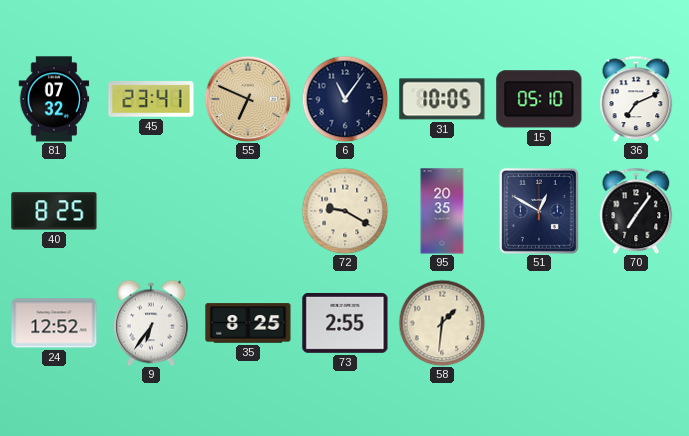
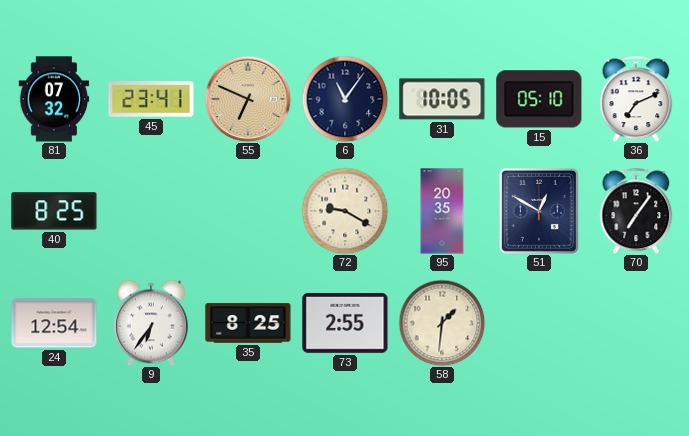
24: 12:52 -> 12:54 (54, 323)
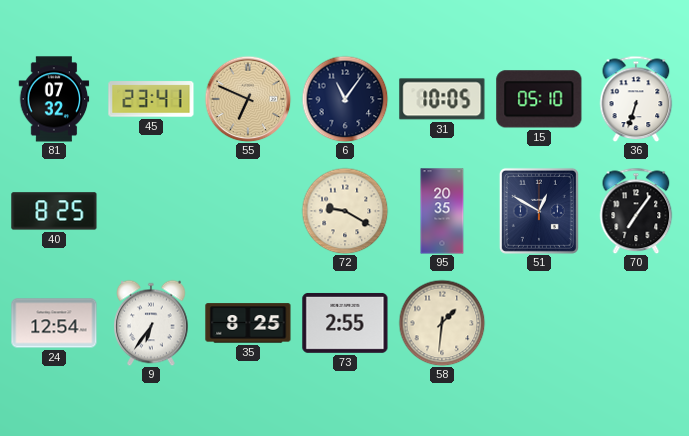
36: 7:11 -> 6:33 (636, 99)
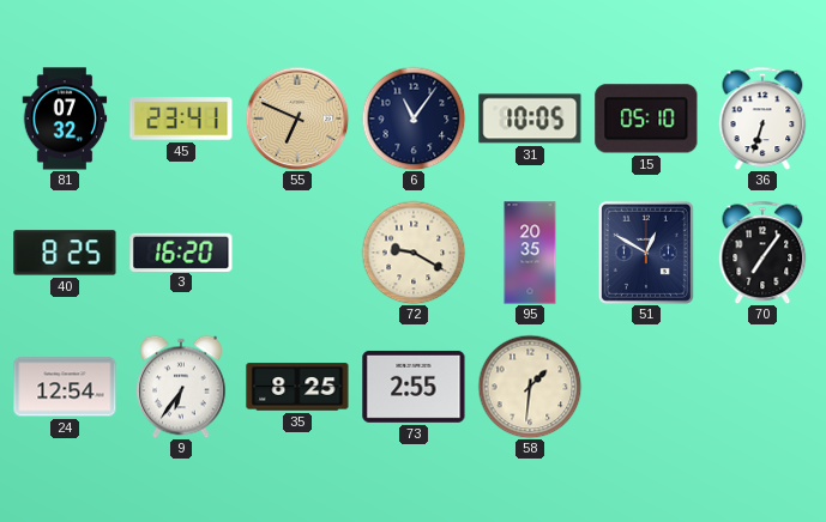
3: none -> 16:20 (181, 251)
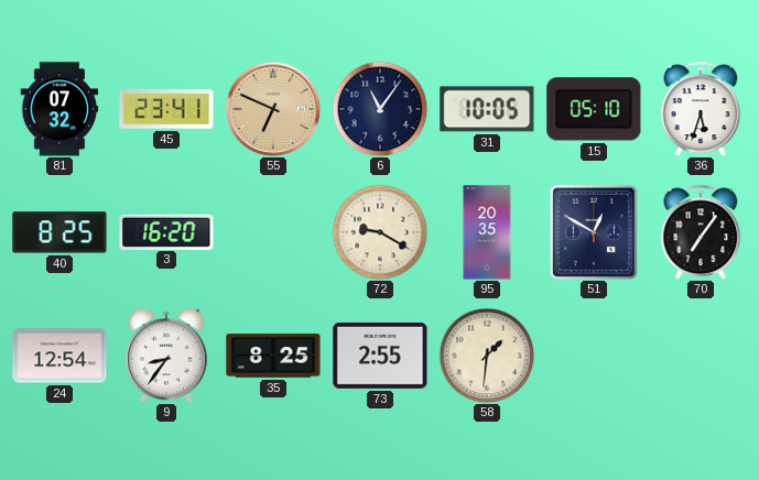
36: 6:33 -> 5:33 (701, 109)
9: 6:36 -> 8:36 (166, 356)
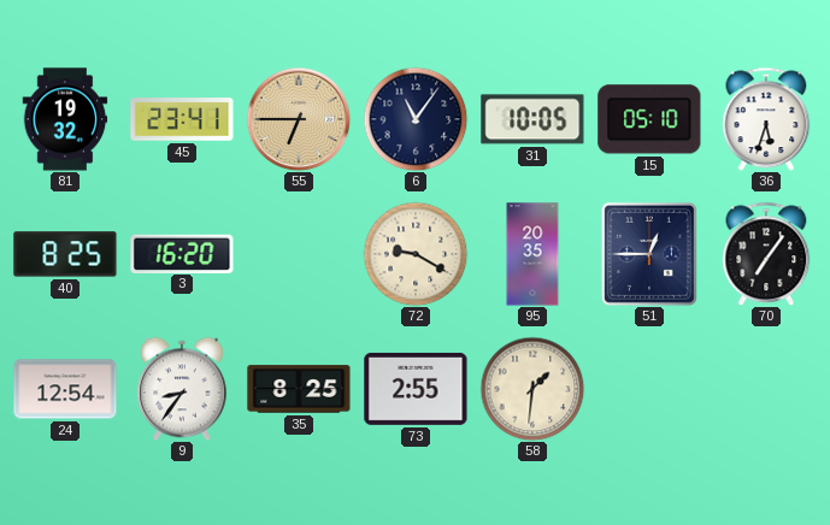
81: 07:32 -> 19:32 (65, 119)
55: 6:49 -> 6:45 (299, 119)
51: 12:50 -> 12:45 (649, 254)
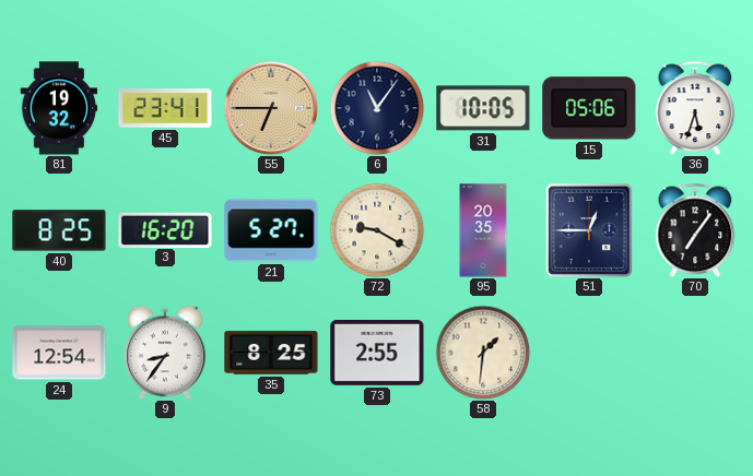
15: 05:10 -> 05:06 (589, 108)
21: none -> 5:27 (271, 230)
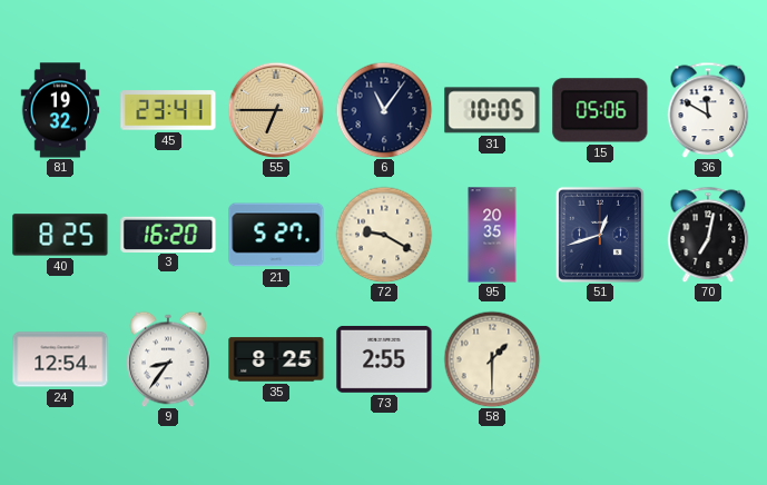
36: 5:33 -> 11:50 (708, 110)
51: 12:45 -> 12:42 (600, 235)
70: 7:06 -> 7:02 (708, 235)
58: 1:31 -> 1:30 (492, 359)
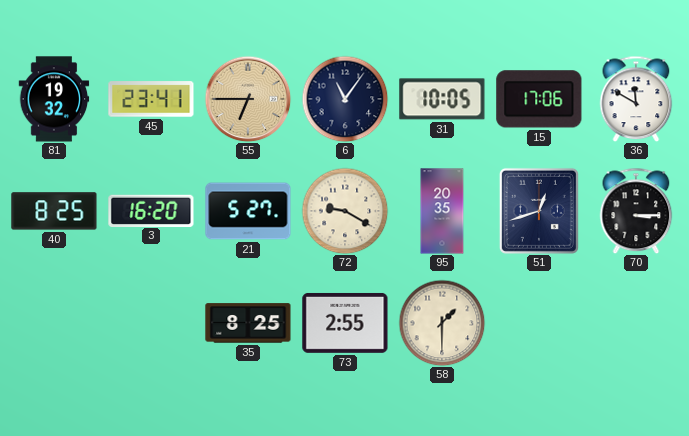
15: 05:06 -> 17:06 (539, 99)
70: 7:02 -> 3:15 (636, 211)
24: 12:54 -> none (60, 359)
9: 8:36 -> none (168, 359)
